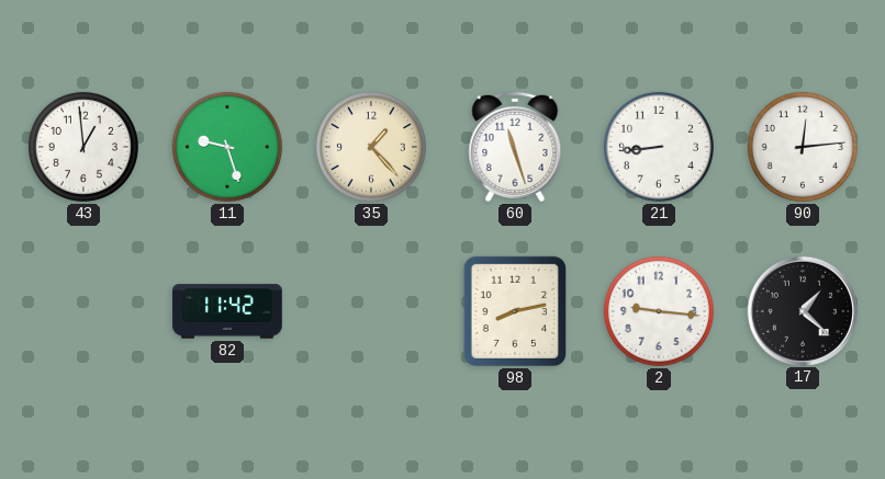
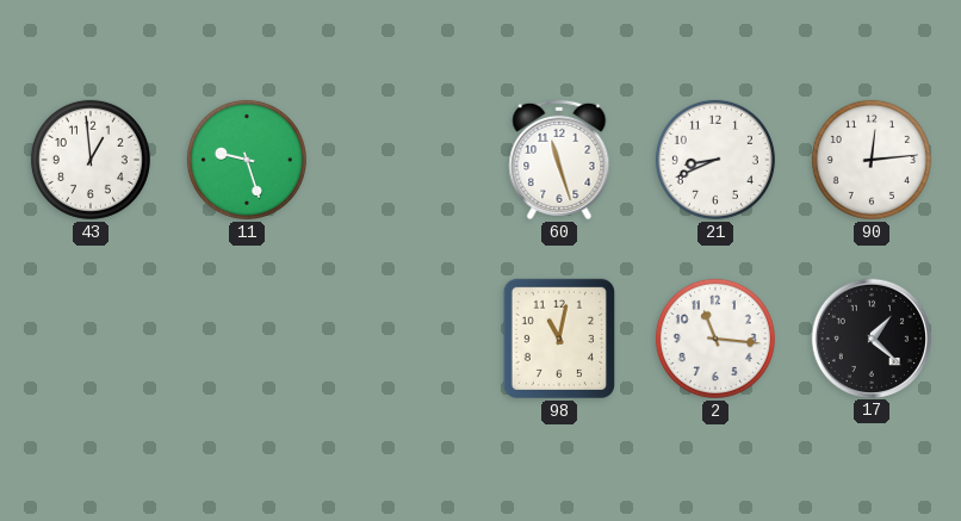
35: 1:23 -> none (371, 147)
21: 8:44 -> 8:41 (715, 160)
82: 11:42 -> none (227, 311)
98: 8:13 -> 11:02 (559, 339)
2: 9:16 -> 11:16 (715, 339)
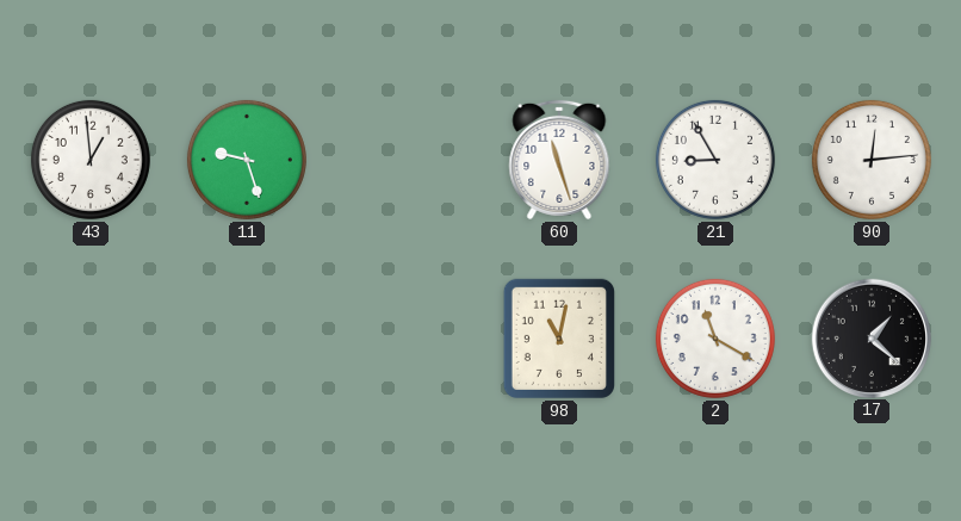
21: 8:41 -> 8:55 (715, 160)
2: 11:16 -> 11:20 (715, 339)
